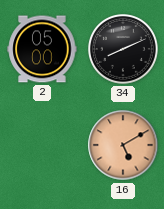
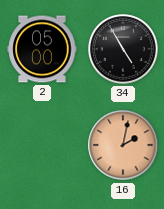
34: 8:11 -> 4:55 (124, 50)
16: 5:10 -> 2:02 (123, 145)
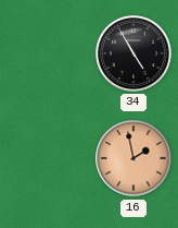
2: 05:00 -> none (42, 49)
16: 2:02 -> 1:58 (133, 158)
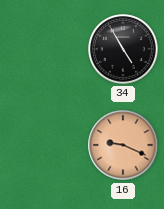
16: 1:58 -> 9:19 (123, 145)
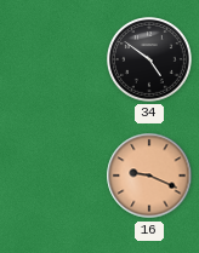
34: 4:55 -> 4:51 (150, 61)
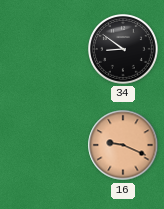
34: 4:51 -> 8:51 (124, 50)
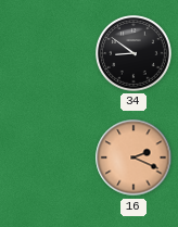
16: 9:19 -> 2:19 (133, 157)
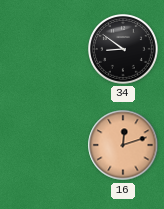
16: 2:19 -> 12:12 (123, 145)
